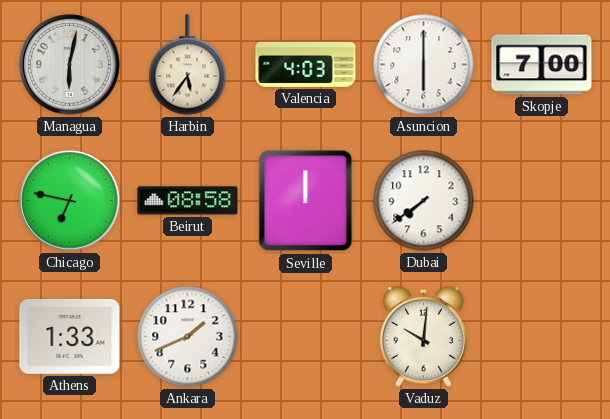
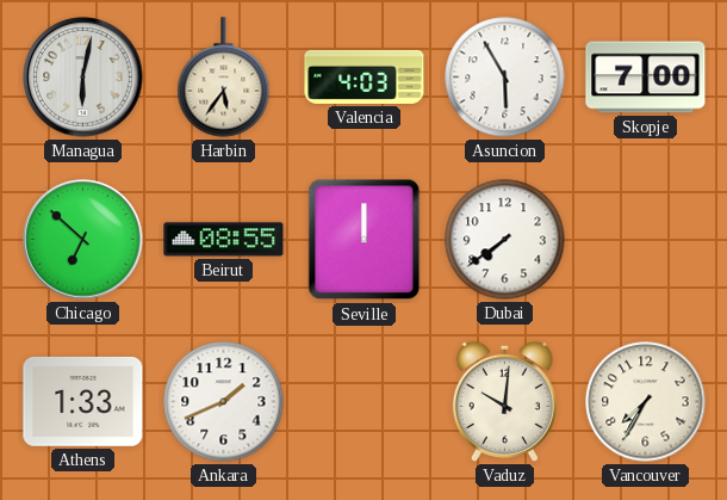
Asuncion: 6:00 -> 5:55 (505, 78)
Chicago: 6:47 -> 6:52 (83, 240)
Beirut: 08:58 -> 08:55 (224, 240)
Vancouver: none -> 7:35 (646, 402)
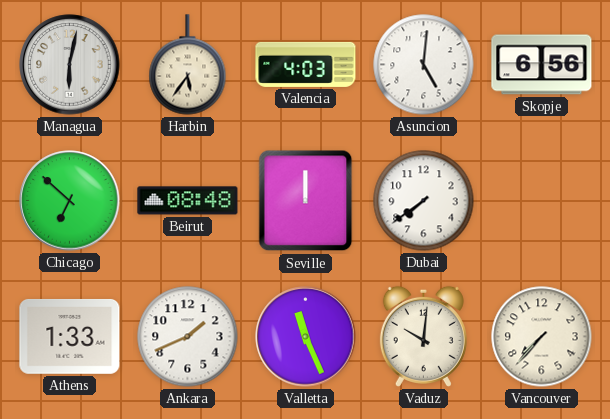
Asuncion: 5:55 -> 5:01 (424, 65)
Skopje: 7:00 -> 6:56 (542, 65)
Beirut: 08:55 -> 08:48 (188, 201)
Valletta: none -> 11:26 (306, 337)
Vancouver: 7:35 -> 7:37 (542, 337)
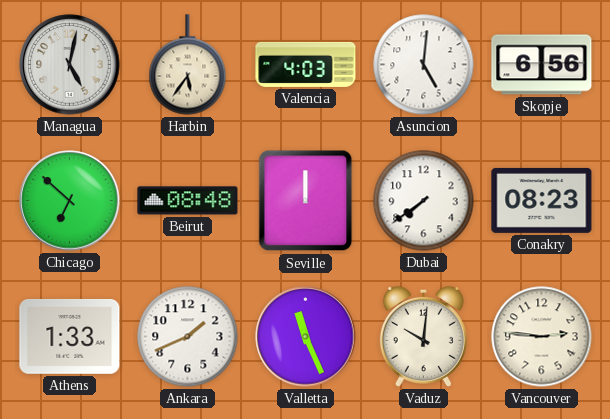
Managua: 6:02 -> 5:02 (70, 65)
Conakry: none -> 08:23 (542, 200)
Vancouver: 7:37 -> 2:46 (542, 337)
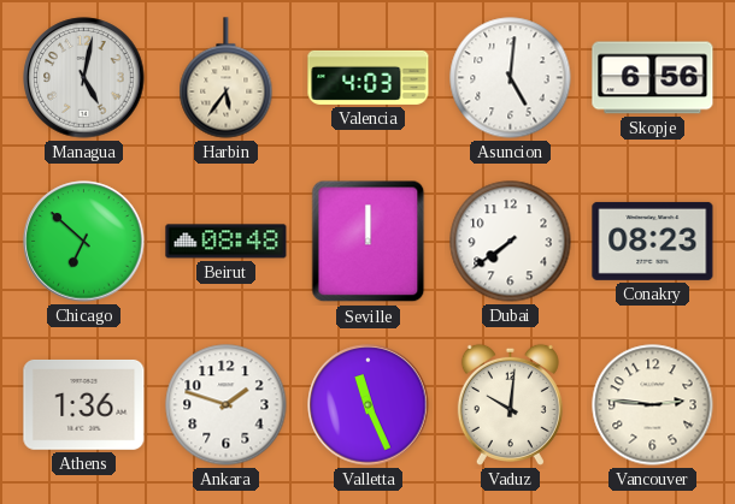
Athens: 1:33 -> 1:36 (84, 404)
Ankara: 1:41 -> 1:48 (227, 405)
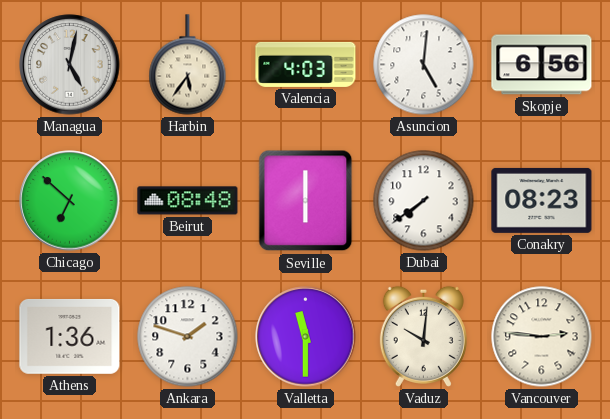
Seville: 12:00 -> 6:00 (306, 201)
Valletta: 11:26 -> 11:30 (306, 337)
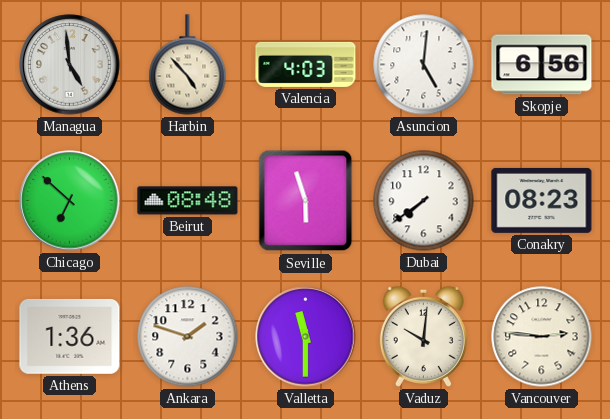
Managua: 5:02 -> 4:59 (70, 65)
Harbin: 5:36 -> 4:53 (188, 65)
Seville: 6:00 -> 5:57 (306, 201)
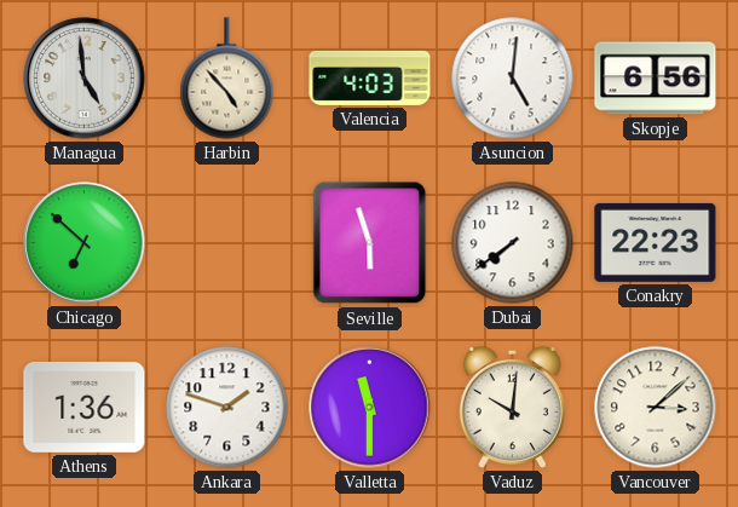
Beirut: 08:48 -> none (188, 201)
Conakry: 08:23 -> 22:23 (656, 242)
Vancouver: 2:46 -> 3:08 (656, 408)
